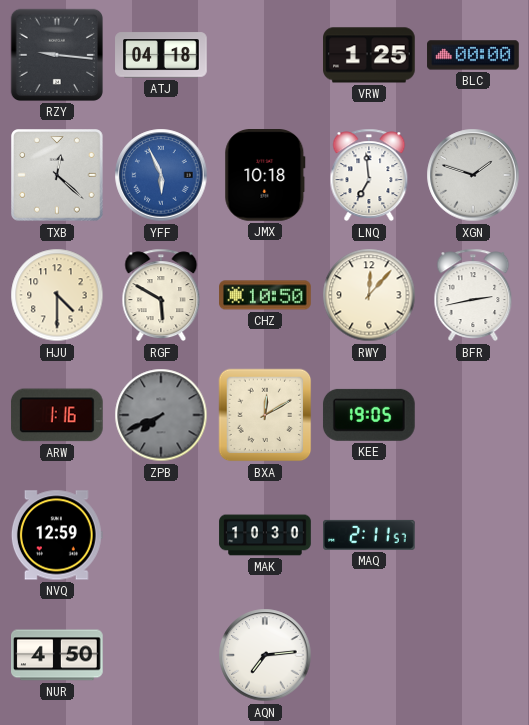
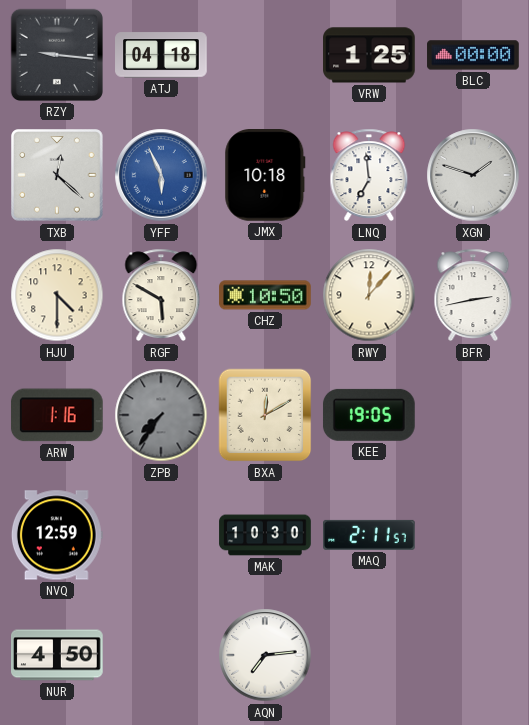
ZPB: 7:41 -> 7:36 (161, 415)
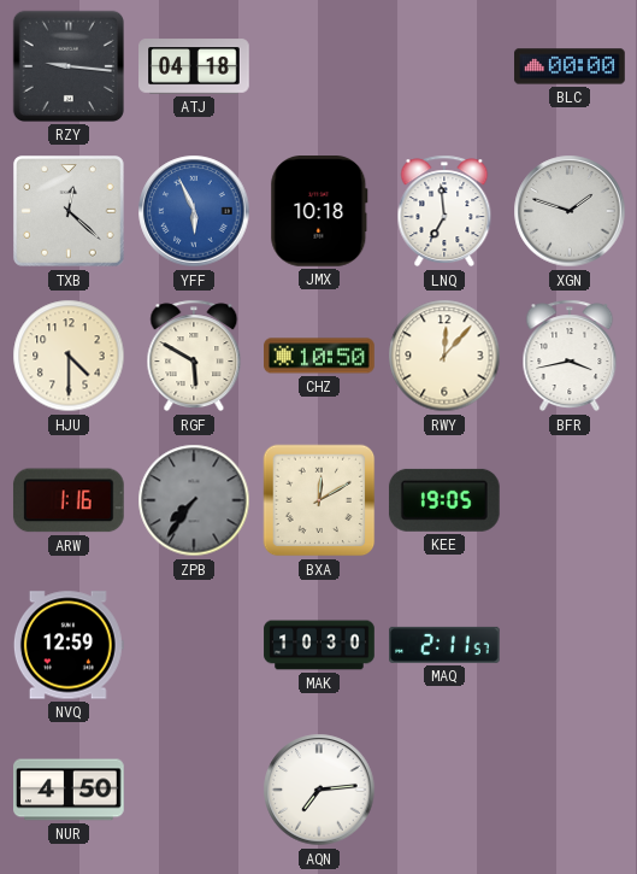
VRW: 1:25 -> none (370, 55)
BFR: 2:43 -> 3:43 (570, 356)
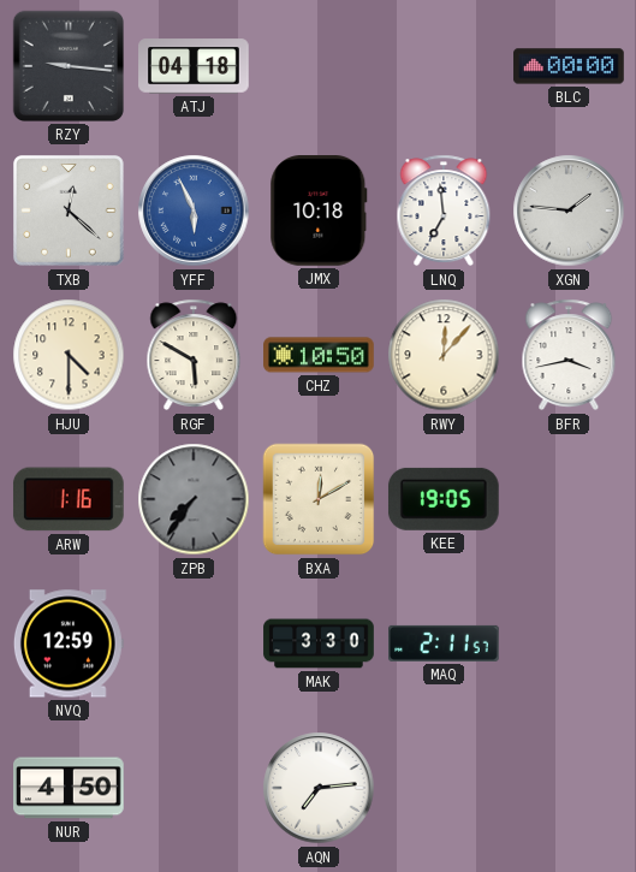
XGN: 1:48 -> 1:46 (569, 210)
MAK: 10:30 -> 3:30 (319, 643)
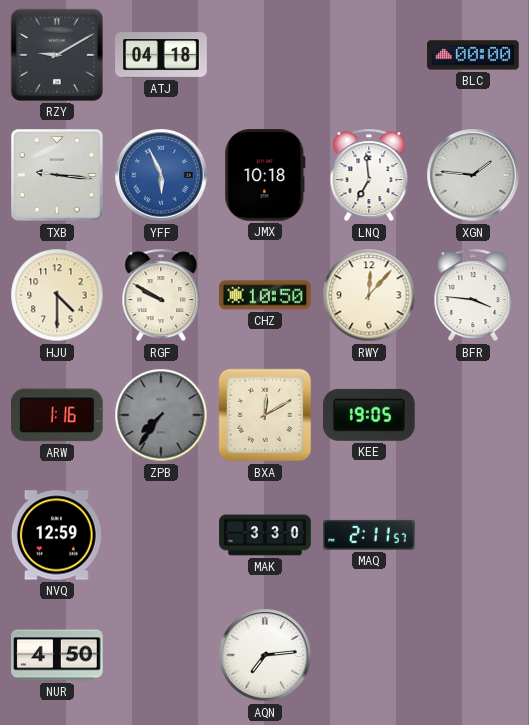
RZY: 9:16 -> 9:10 (57, 55)
TXB: 12:22 -> 9:16 (57, 175)
RGF: 5:50 -> 9:50 (161, 295)
BFR: 3:43 -> 3:46 (473, 295)
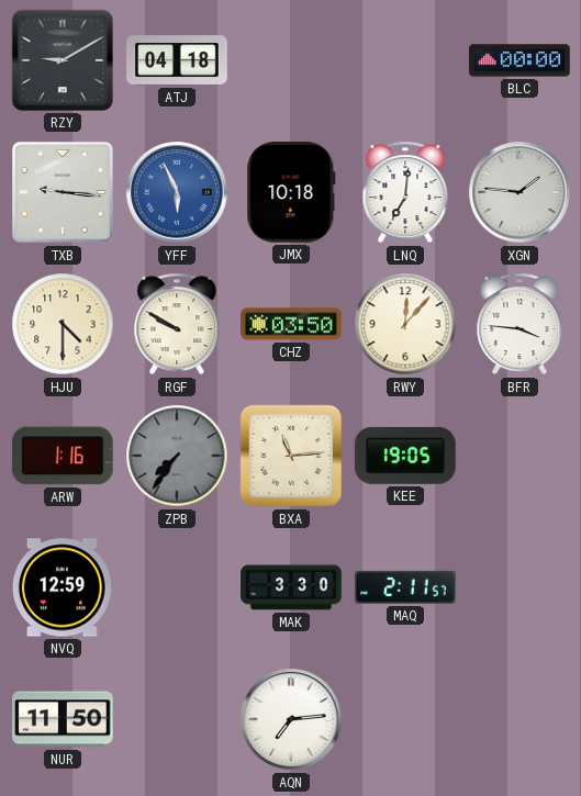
LNQ: 6:59 -> 7:01 (405, 192)
CHZ: 10:50 -> 03:50 (291, 324)
BXA: 12:10 -> 11:14 (291, 456)
NUR: 4:50 -> 11:50 (64, 719)
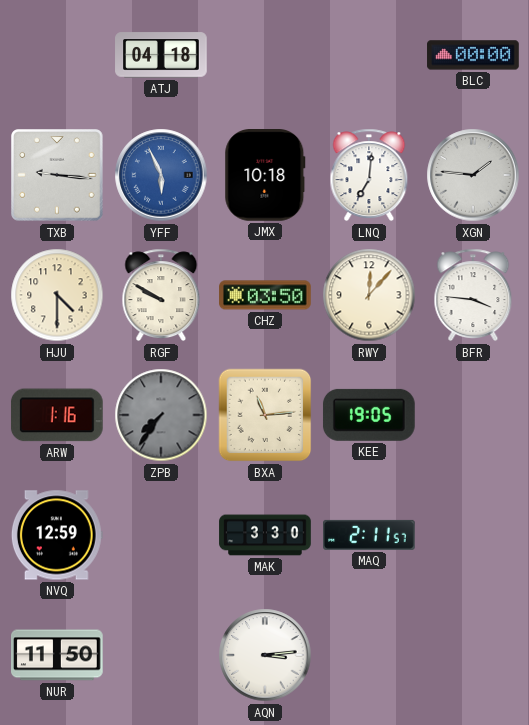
RZY: 9:10 -> none (63, 60)
AQN: 7:14 -> 3:14 (265, 655)
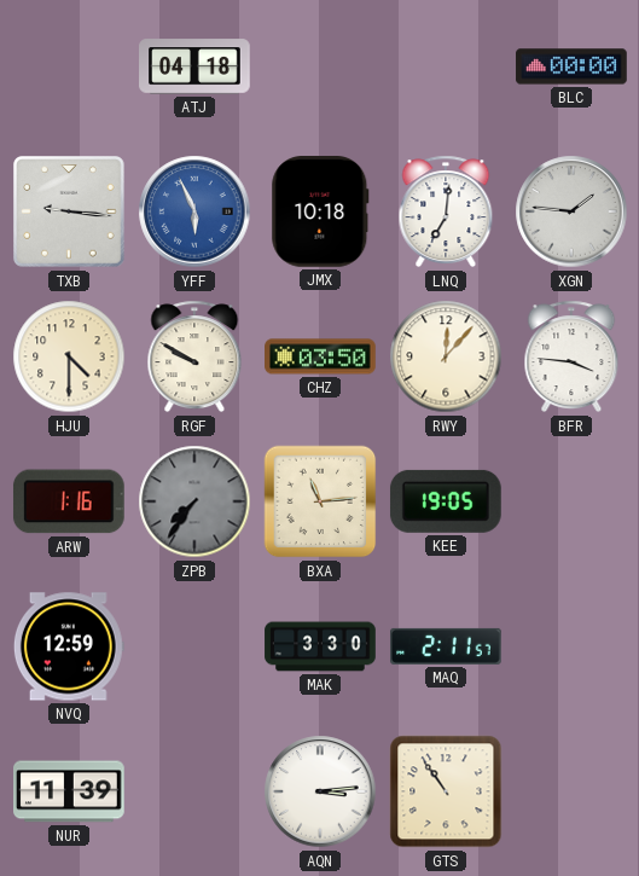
NUR: 11:50 -> 11:39 (70, 791)
GTS: none -> 10:54 (446, 791)
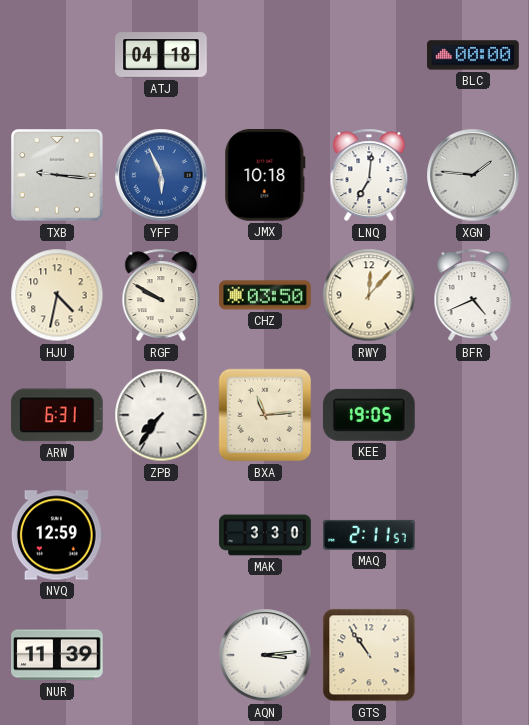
HJU: 4:30 -> 4:32 (57, 295)
BFR: 3:46 -> 4:41 (473, 295)
ARW: 1:16 -> 6:31 (57, 415)
ZPB dial: grey -> white (161, 415)
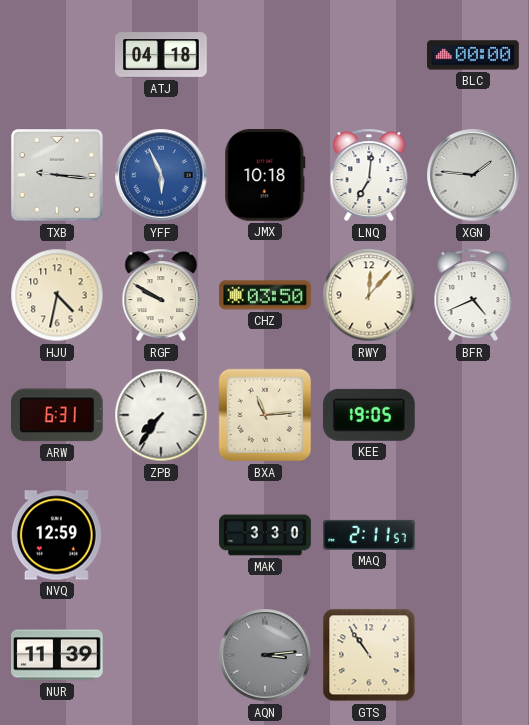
AQN dial: white -> grey (265, 655)
